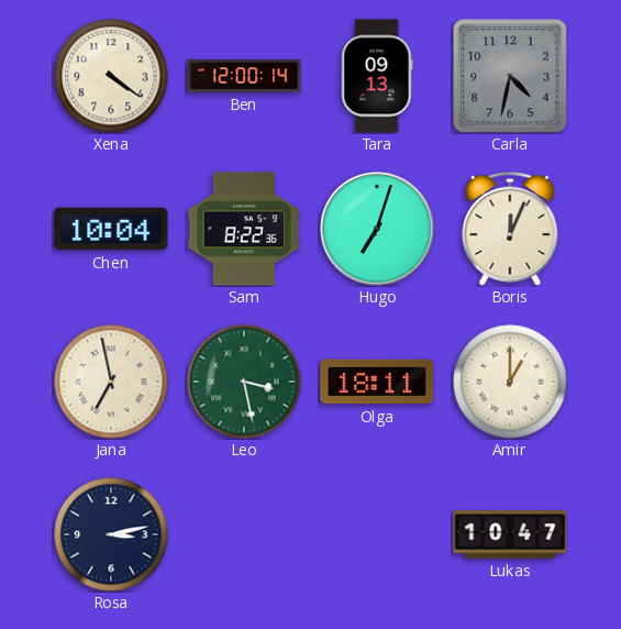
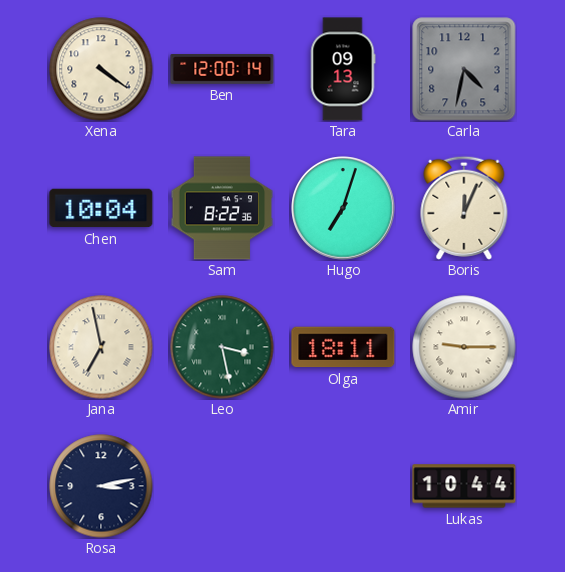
Amir: 1:00 -> 9:15 (464, 347)
Lukas: 10:47 -> 10:44 (464, 486)
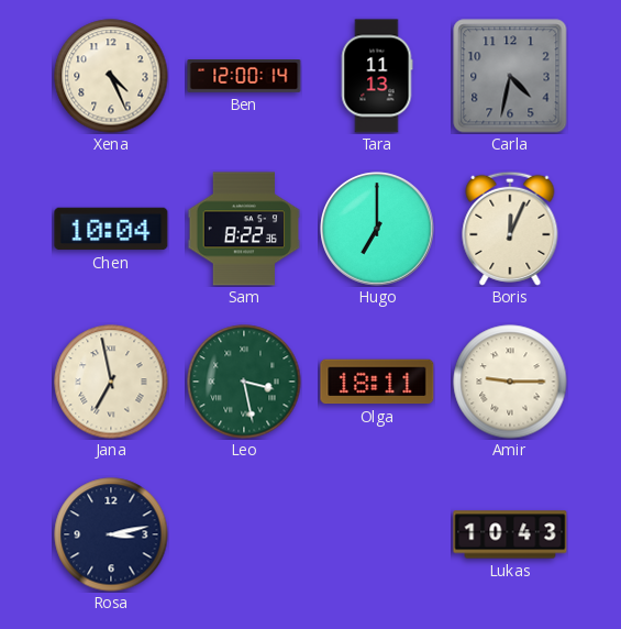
Xena: 4:21 -> 4:26 (111, 76)
Tara: 09:13 -> 11:13 (377, 76)
Hugo: 7:03 -> 7:00 (377, 229)
Lukas: 10:44 -> 10:43 (510, 534)
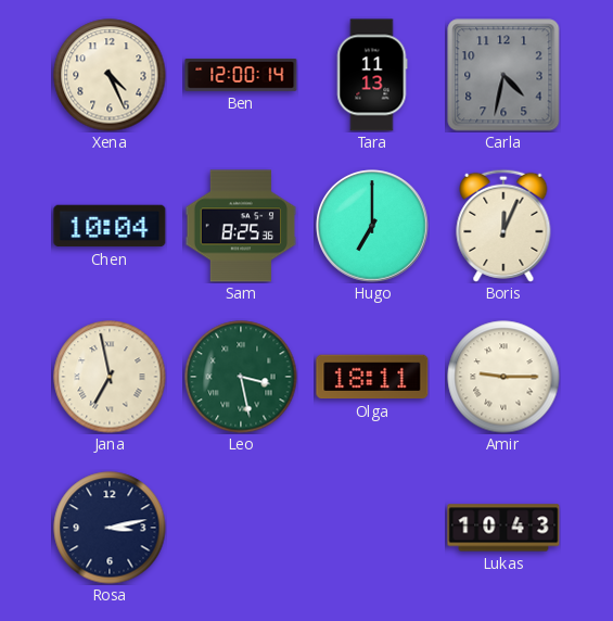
Sam: 8:22 -> 8:25 (241, 226)
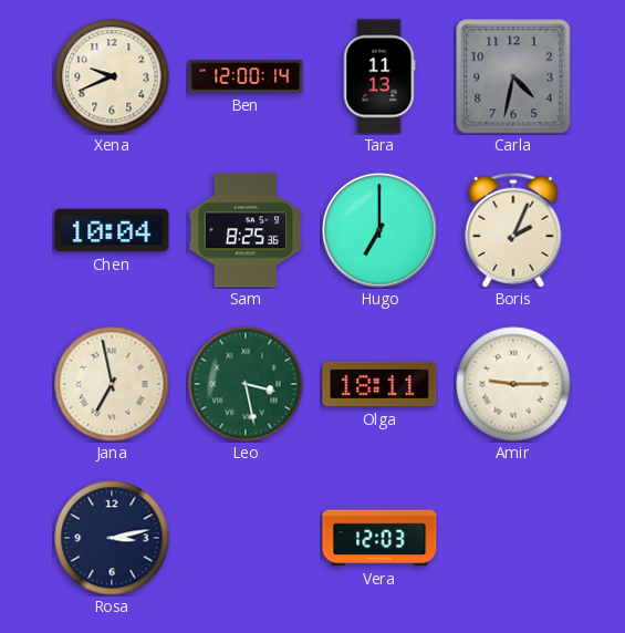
Xena: 4:26 -> 9:41 (112, 76)
Boris: 12:04 -> 2:04 (513, 230)
Vera: none -> 12:03 (379, 538)
Lukas: 10:43 -> none (503, 528)
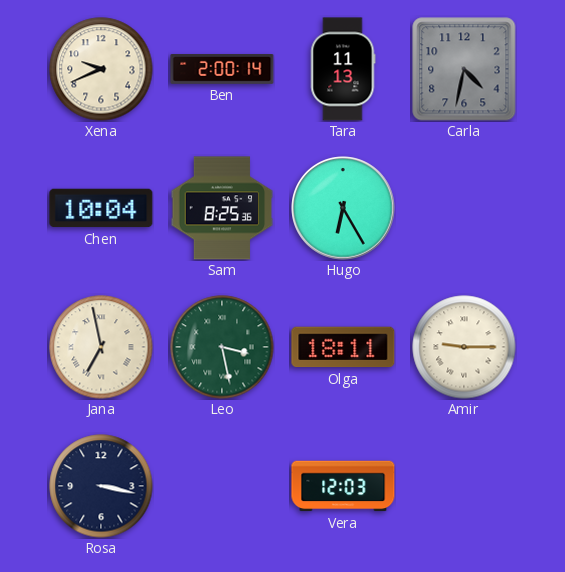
Ben: 12:00 -> 2:00 (222, 70)
Hugo: 7:00 -> 6:25 (343, 208)
Boris: 2:04 -> none (513, 230)
Rosa: 3:13 -> 3:17 (101, 486)
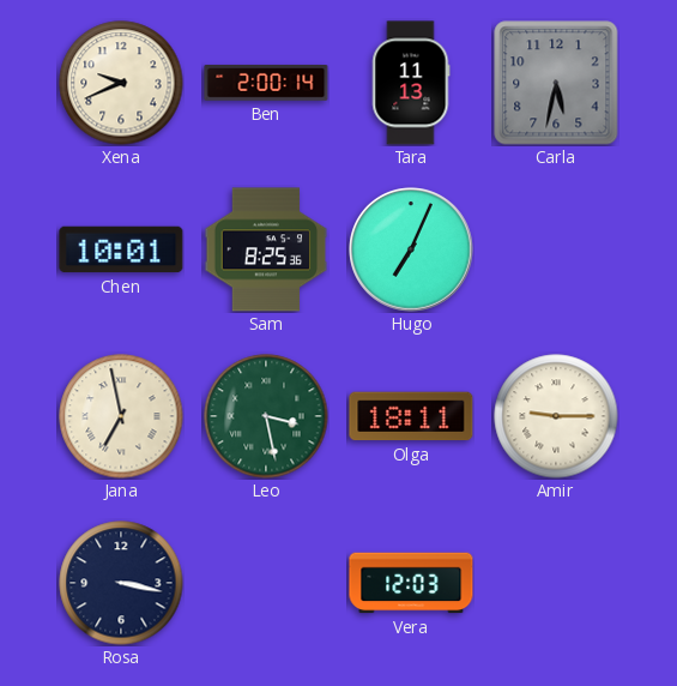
Carla: 4:32 -> 5:32 (556, 83)
Chen: 10:04 -> 10:01 (121, 249)
Hugo: 6:25 -> 7:04 (411, 249)
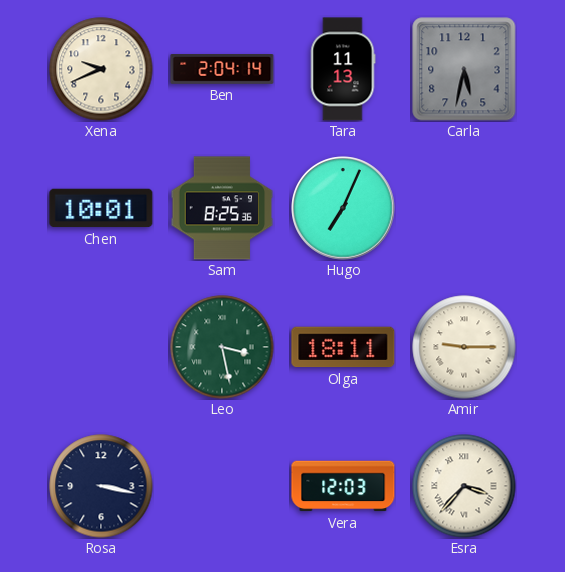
Ben: 2:00 -> 2:04 (222, 70)
Jana: 6:58 -> none (121, 416)
Esra: none -> 3:37 (464, 486)
